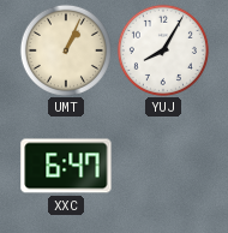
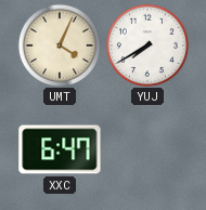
UMT: 1:04 -> 4:04 (60, 45)
YUJ: 8:05 -> 7:40 (147, 45)
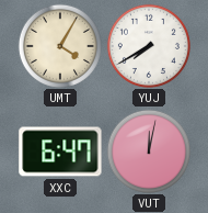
UMT: 4:04 -> 4:05 (60, 46)
VUT: none -> 12:02 (149, 152)
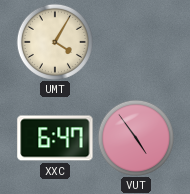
YUJ: 7:40 -> none (149, 46)
VUT: 12:02 -> 4:54 (136, 138)
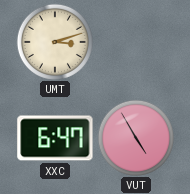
UMT: 4:05 -> 3:12 (55, 42)
VUT: 4:54 -> 4:55 (136, 138)
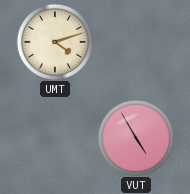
UMT: 3:12 -> 4:12 (55, 42)
XXC: 6:47 -> none (55, 138)
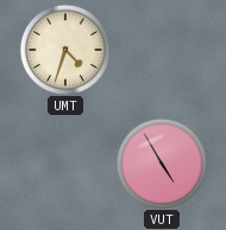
UMT: 4:12 -> 4:33 (65, 50)
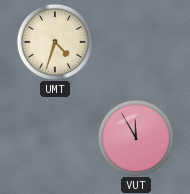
VUT: 4:55 -> 11:55 (136, 138)
